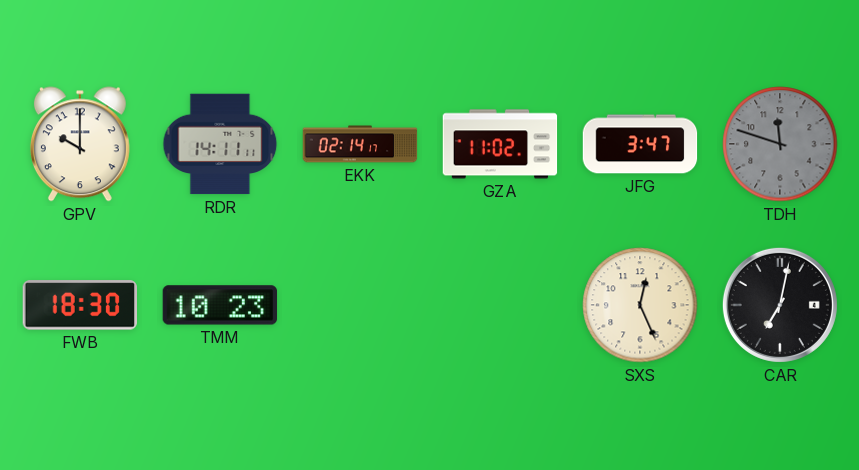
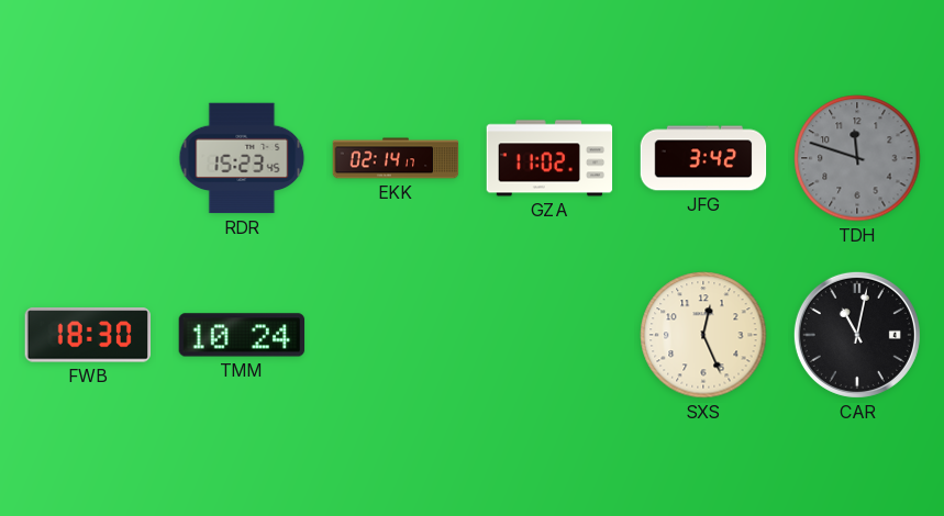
GPV: 10:00 -> none (80, 144)
RDR: 14:11 -> 15:23 (242, 158)
JFG: 3:47 -> 3:42 (703, 158)
TMM: 10:23 -> 10:24 (242, 335)
CAR: 7:02 -> 11:02 (857, 335)
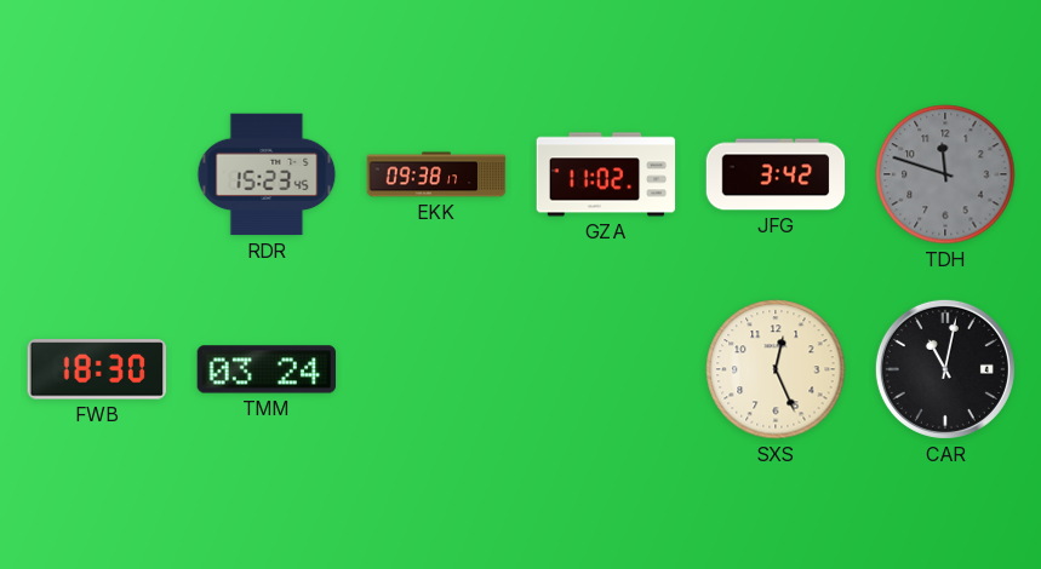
EKK: 02:14 -> 09:38 (436, 174)
TMM: 10:24 -> 03:24 (267, 369)
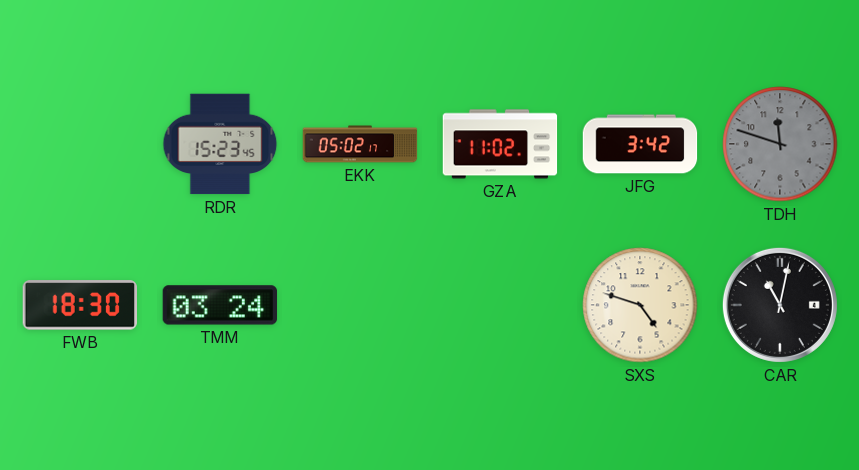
EKK: 09:38 -> 05:02 (360, 144)
SXS: 12:26 -> 4:48 (640, 305)
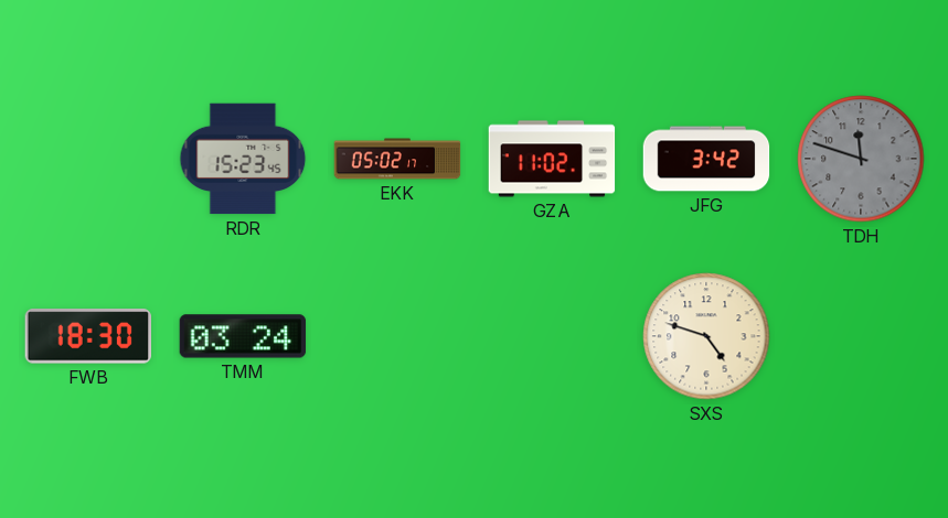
CAR: 11:02 -> none (780, 305)
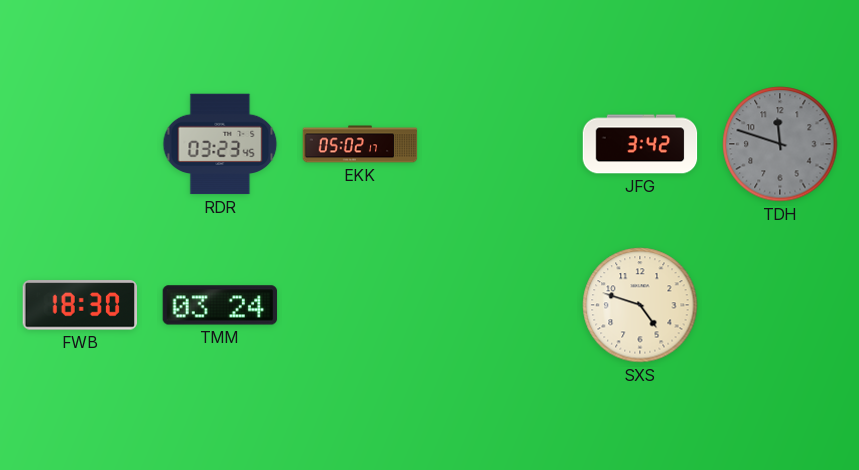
RDR: 15:23 -> 03:23 (220, 144)
GZA: 11:02 -> none (552, 159)
